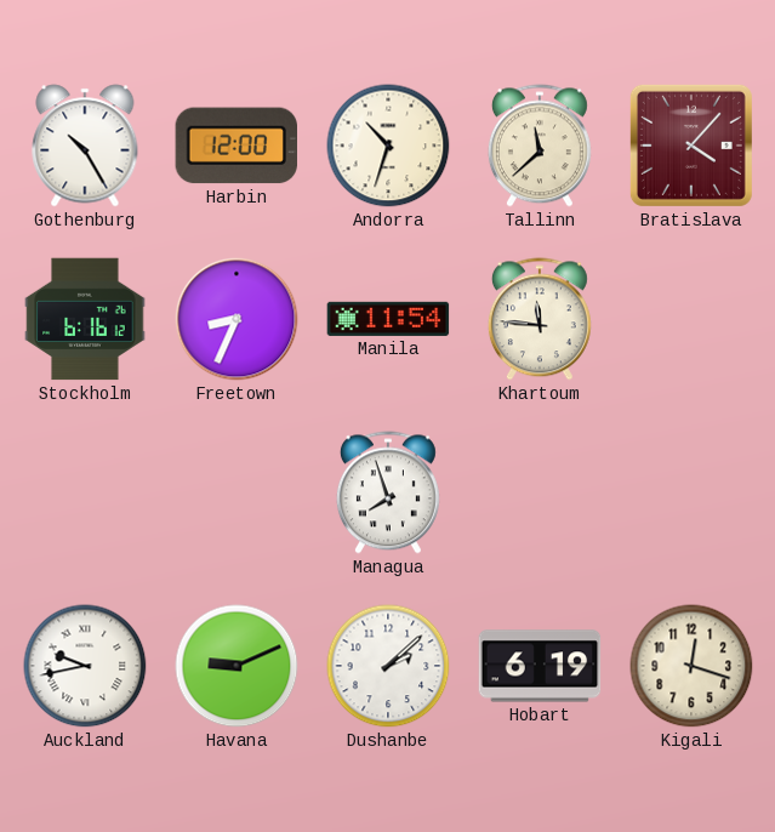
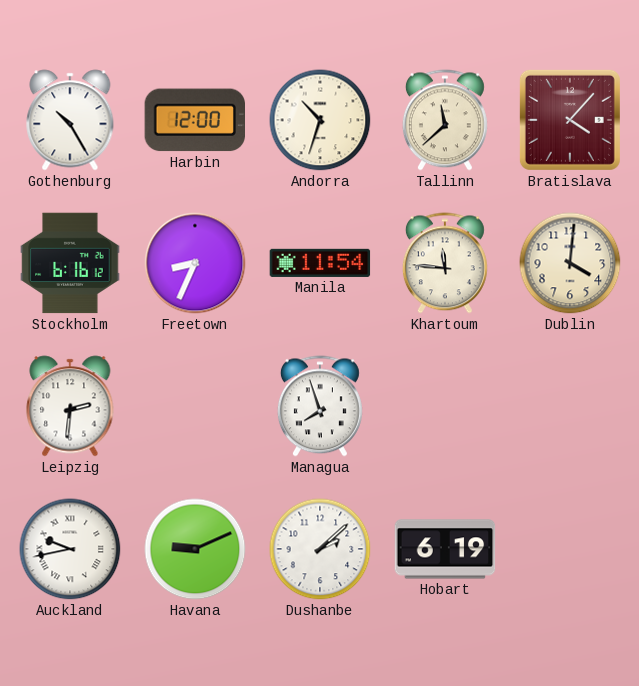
Dublin: none -> 4:01 (570, 263)
Leipzig: none -> 2:31 (70, 406)
Kigali: 12:18 -> none (691, 666)
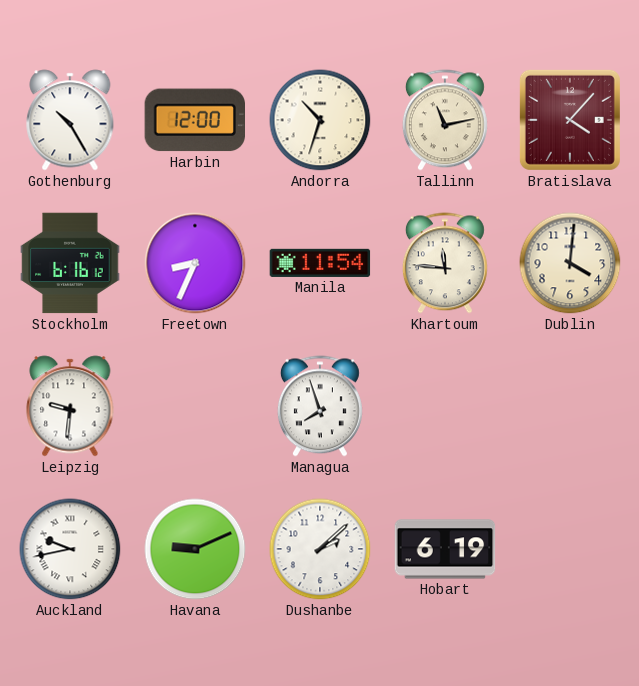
Tallinn: 11:38 -> 11:13 (445, 120)
Leipzig: 2:31 -> 9:31 (70, 406)
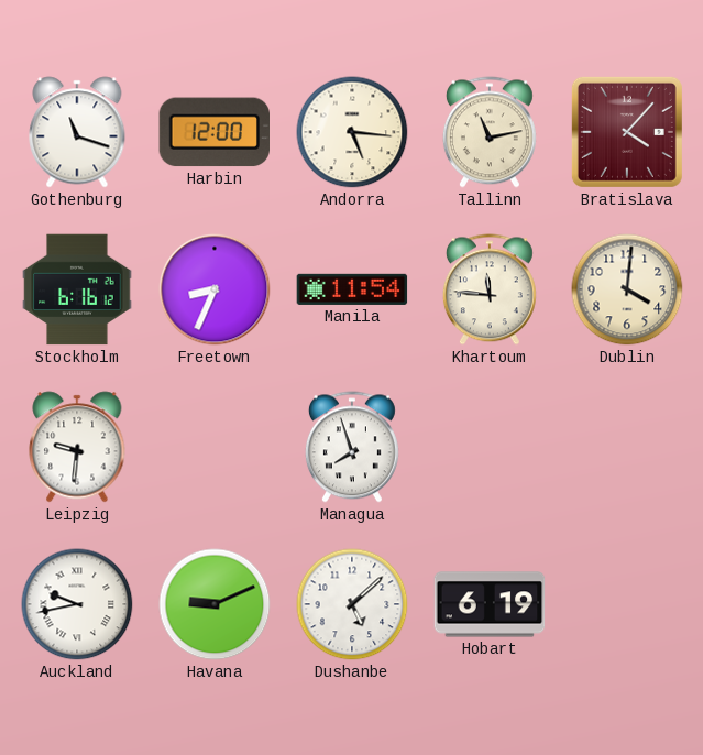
Gothenburg: 10:25 -> 11:18 (77, 132)
Andorra: 10:33 -> 5:16 (352, 132)
Dushanbe: 2:08 -> 5:08 (352, 604)
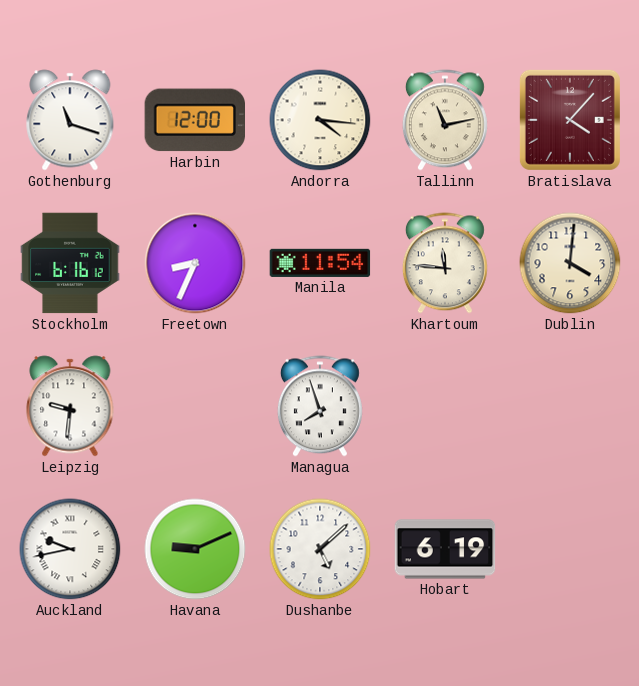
Andorra: 5:16 -> 4:16 (320, 120)
